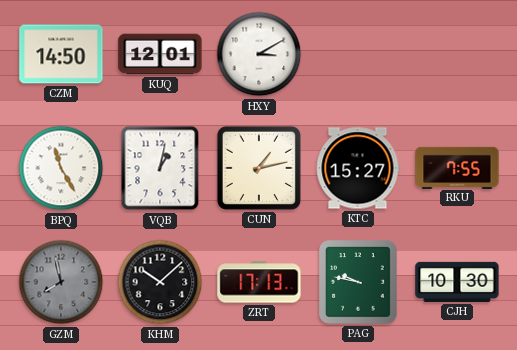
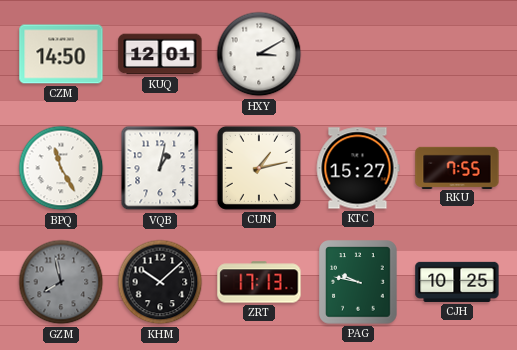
CJH: 10:30 -> 10:25 (457, 282)
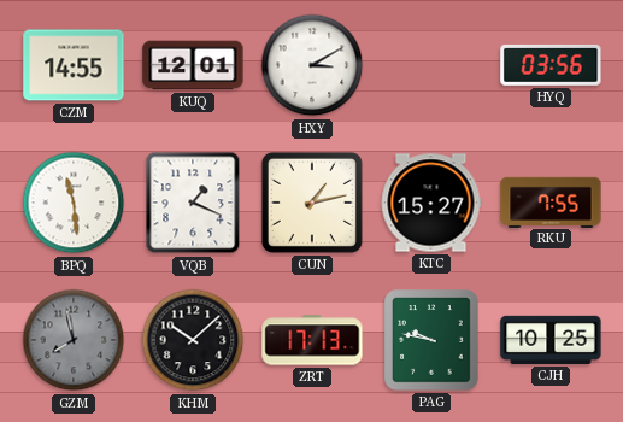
CZM: 14:50 -> 14:55 (74, 65)
HYQ: none -> 03:56 (551, 65)
BPQ: 11:25 -> 11:29 (74, 203)
VQB: 1:02 -> 1:19 (193, 203)
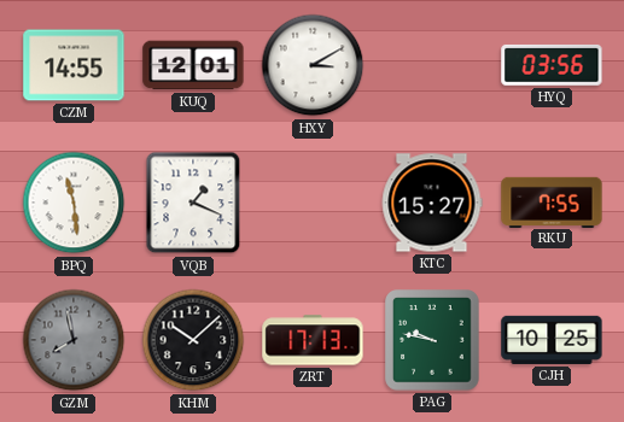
CUN: 1:13 -> none (312, 203)
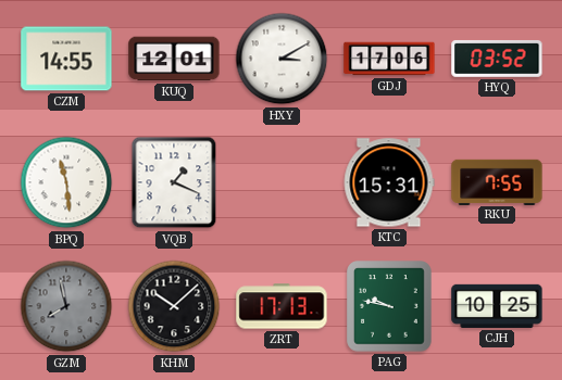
GDJ: none -> 17:06 (389, 59)
HYQ: 03:56 -> 03:52 (497, 59)
KTC: 15:27 -> 15:31 (389, 182)
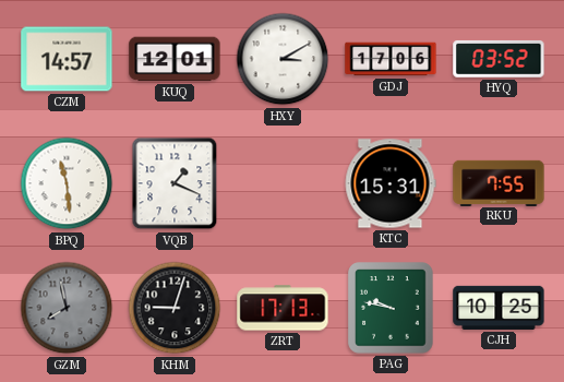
CZM: 14:55 -> 14:57 (67, 59)
KHM: 10:08 -> 9:03 (175, 308)
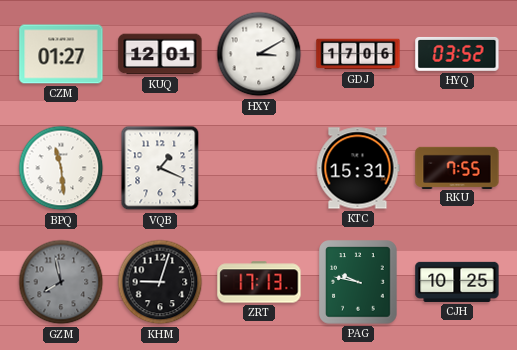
CZM: 14:57 -> 01:27 (61, 54)
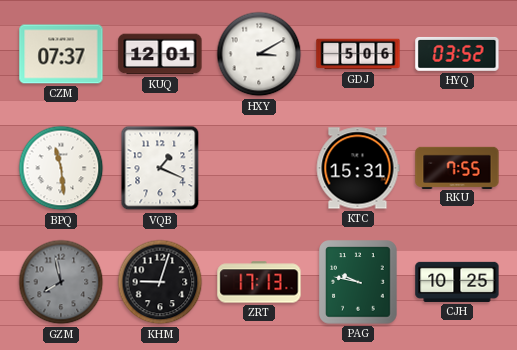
CZM: 01:27 -> 07:37 (61, 54)
GDJ: 17:06 -> 5:06 (358, 54)
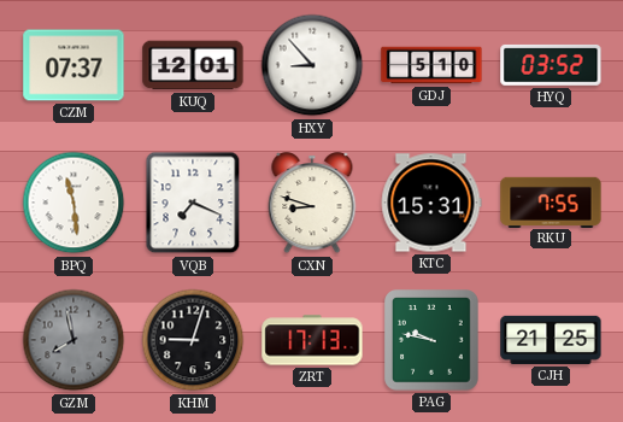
HXY: 3:10 -> 8:53 (312, 65)
GDJ: 5:06 -> 5:10 (431, 65)
VQB: 1:19 -> 7:19 (193, 203)
CXN: none -> 8:48 (312, 204)
CJH: 10:25 -> 21:25 (551, 340)
